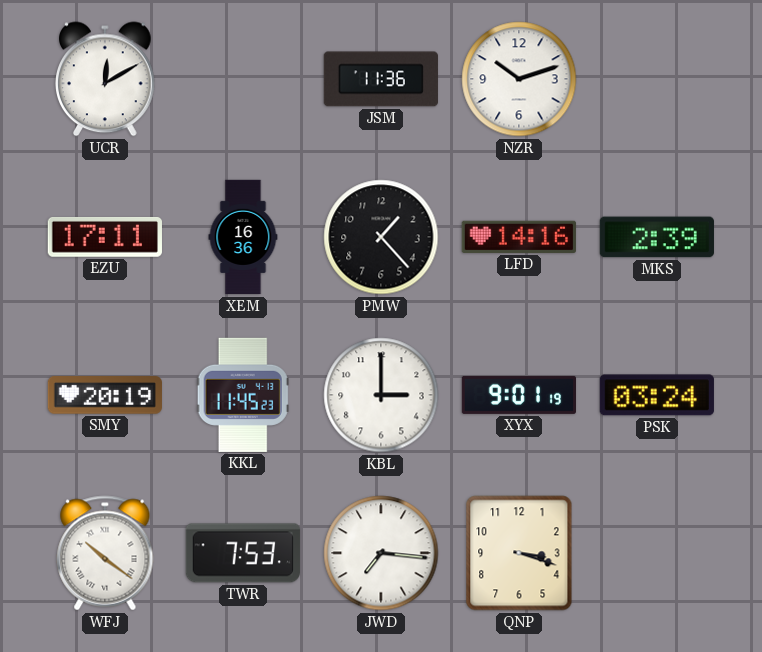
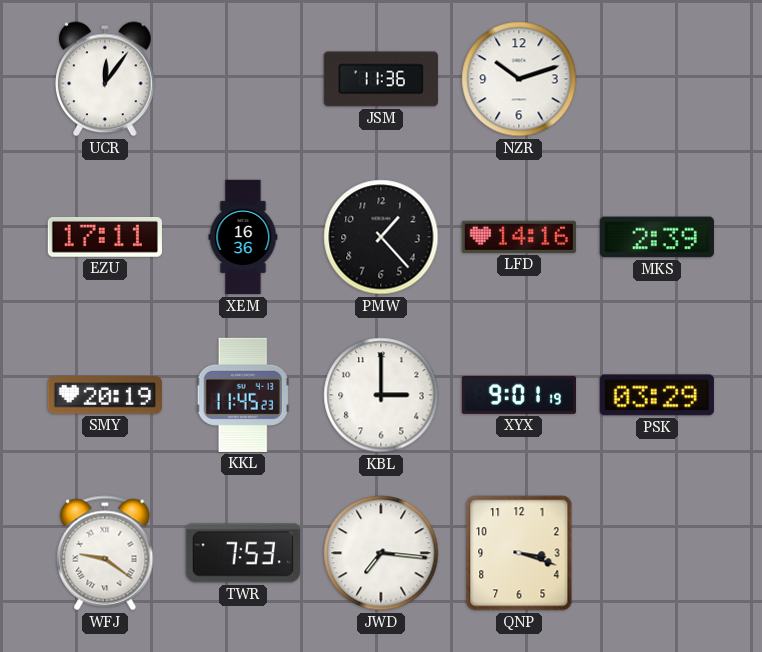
UCR: 12:10 -> 12:06 (106, 79)
PSK: 03:24 -> 03:29 (657, 395)
WFJ: 10:21 -> 9:21 (105, 553)
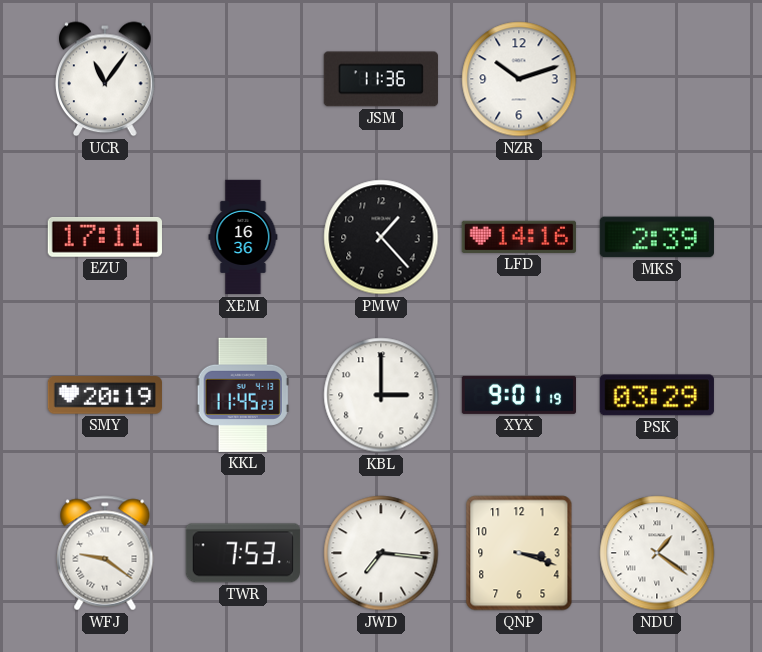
UCR: 12:06 -> 11:06 (106, 79)
NDU: none -> 1:21 (657, 553)
